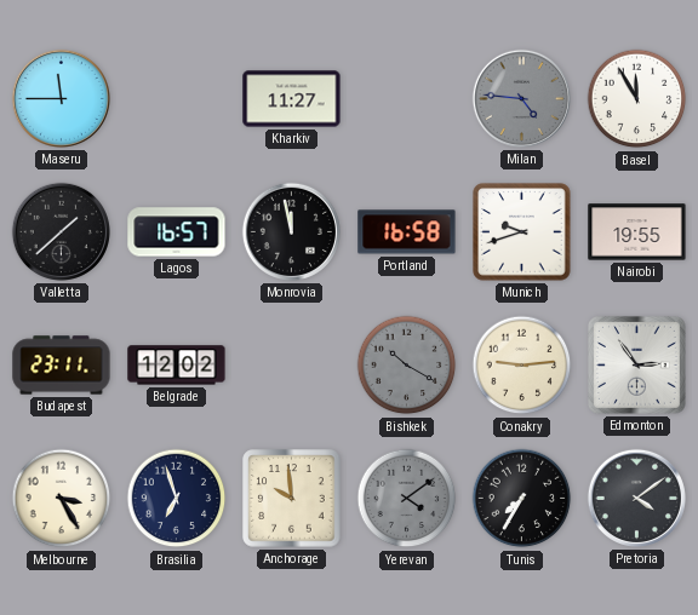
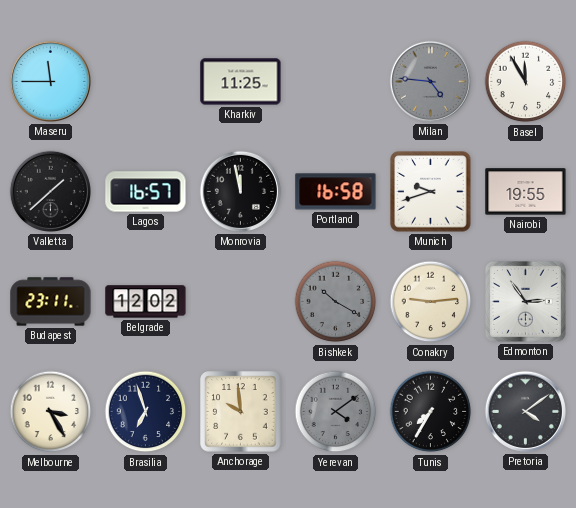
Kharkiv: 11:27 -> 11:25 (241, 82)
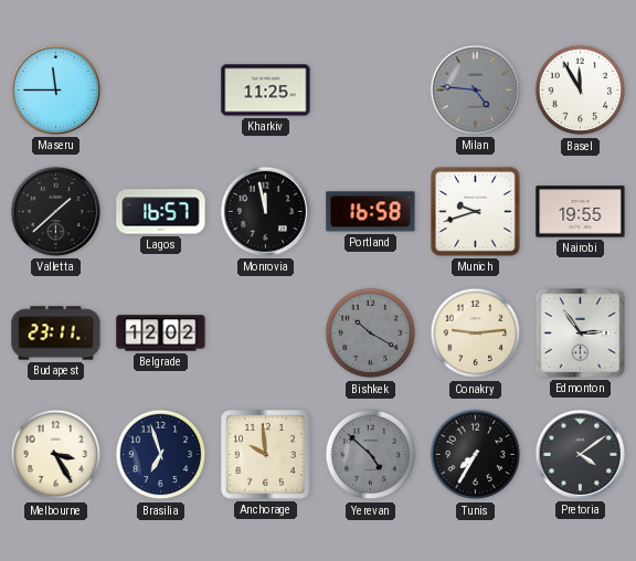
Yerevan: 4:09 -> 4:52 (371, 455)
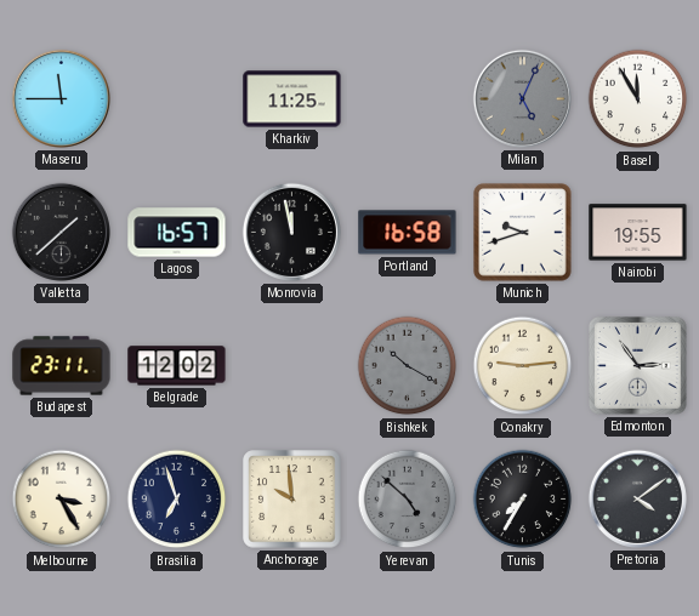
Milan: 4:46 -> 5:04 (522, 98)
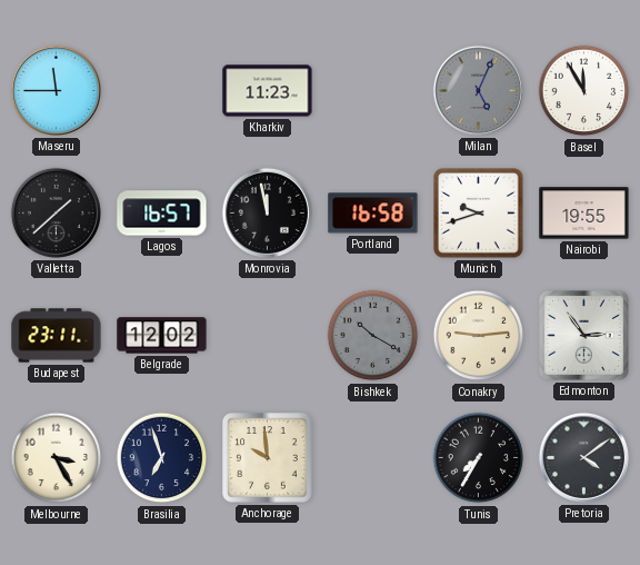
Kharkiv: 11:25 -> 11:23 (268, 91)
Yerevan: 4:52 -> none (408, 500)
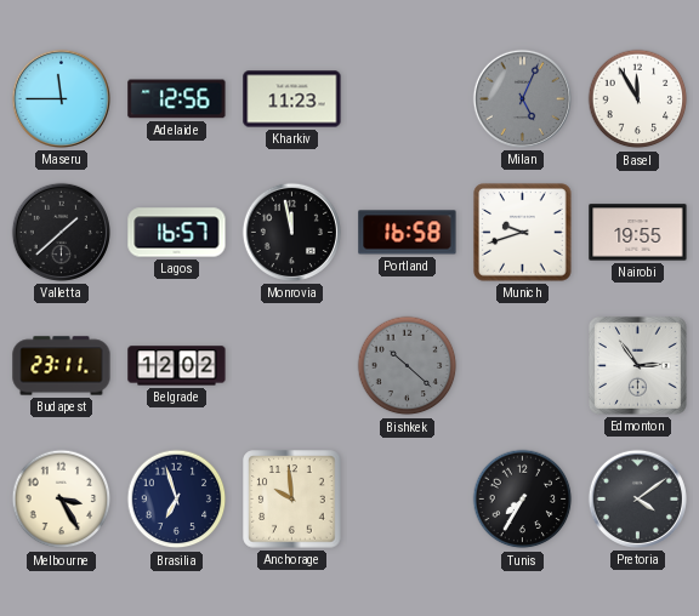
Adelaide: none -> 12:56 (177, 99)
Bishkek: 10:20 -> 10:22 (408, 366)
Conakry: 9:14 -> none (479, 336)
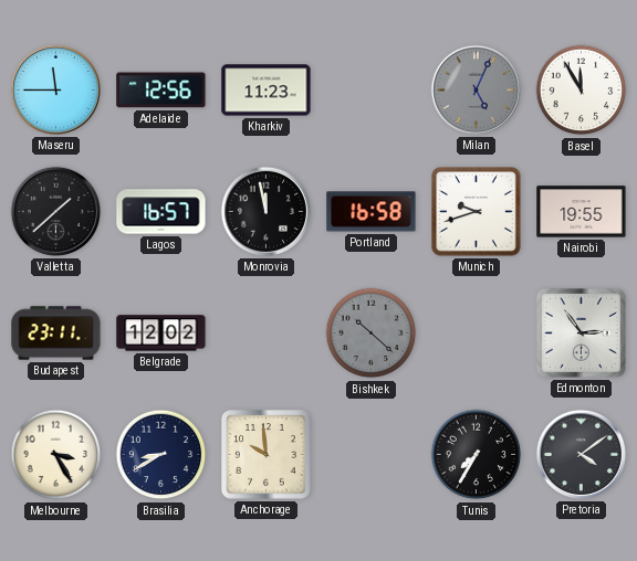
Brasilia: 6:57 -> 8:40 (161, 455)
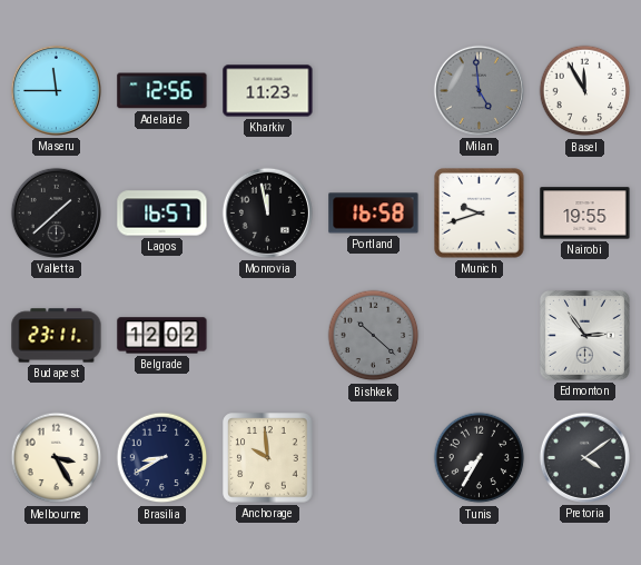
Milan: 5:04 -> 4:59 (479, 90)
